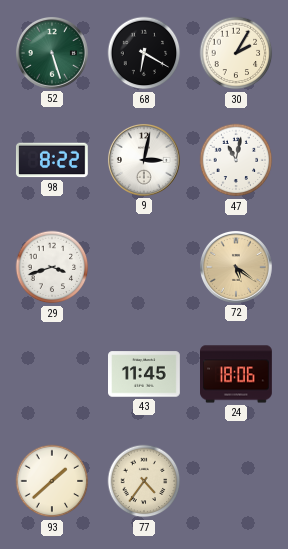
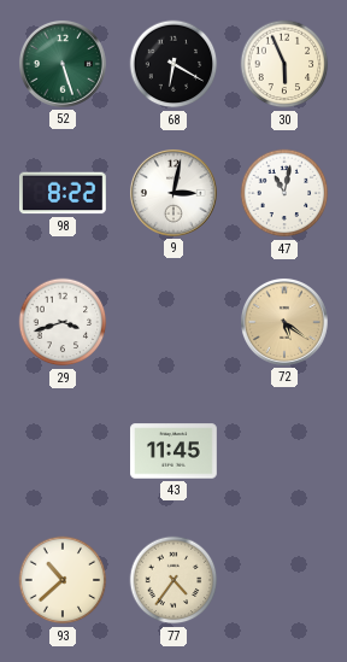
30: 2:05 -> 5:56 (284, 64)
24: 18:06 -> none (237, 374)
93: 1:38 -> 10:38 (63, 580)
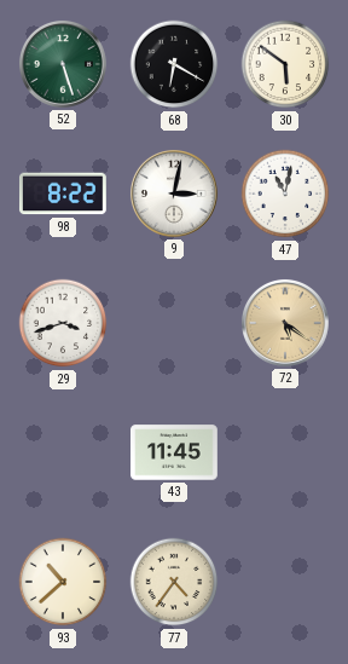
30: 5:56 -> 5:51 (285, 64)
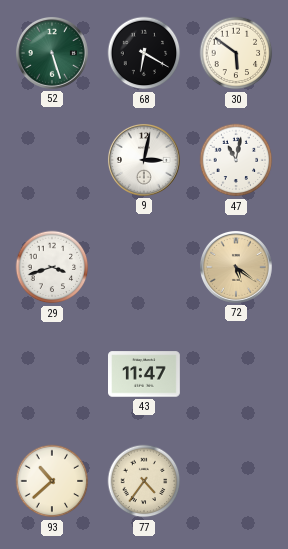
98: 8:22 -> none (63, 194)
43: 11:45 -> 11:47 (145, 374)
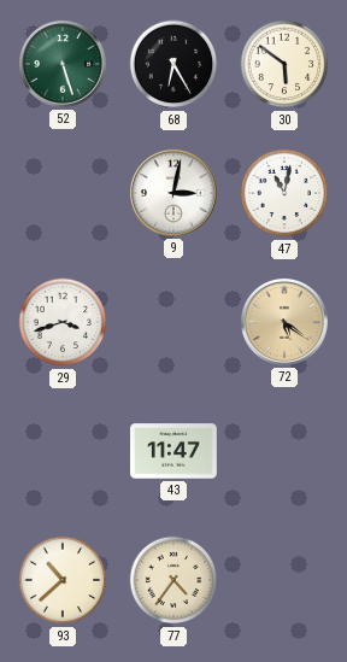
68: 6:20 -> 6:25 (173, 64)
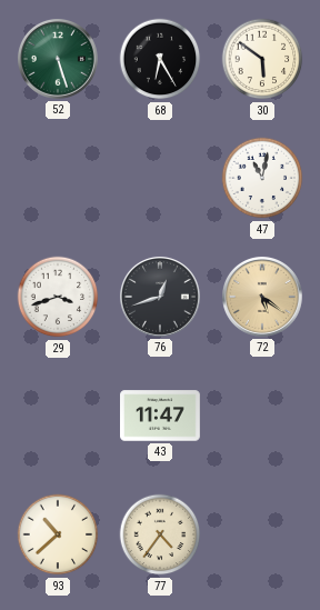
9: 3:02 -> none (173, 193)
76: none -> 12:42 (160, 297)
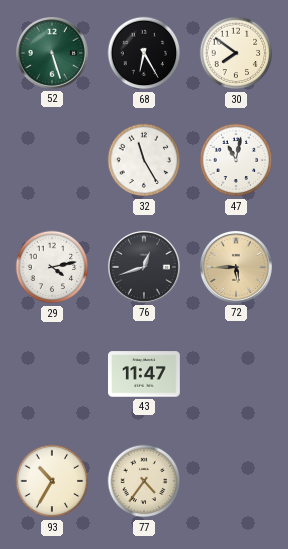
30: 5:51 -> 7:51 (236, 53)
32: none -> 11:25 (144, 160)
29: 3:42 -> 4:13 (52, 267)
72: 5:21 -> 5:45 (236, 267)
93: 10:38 -> 10:35 (52, 481)
